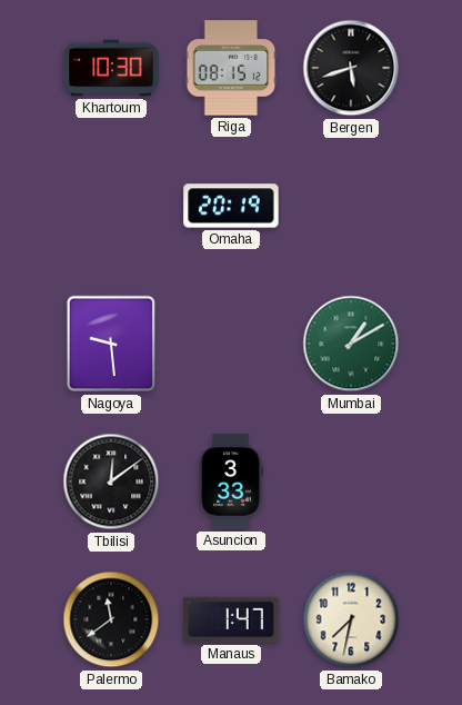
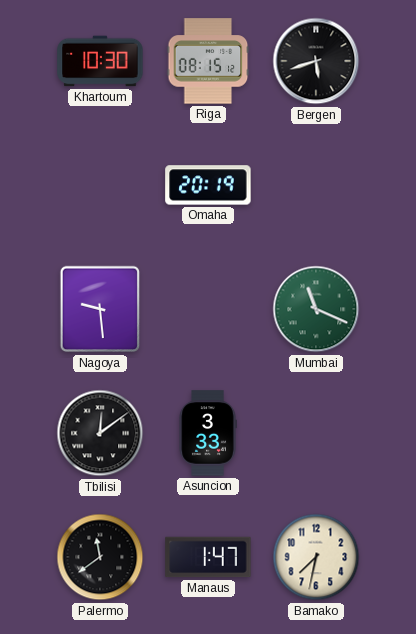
Mumbai: 1:10 -> 11:19 (316, 309)
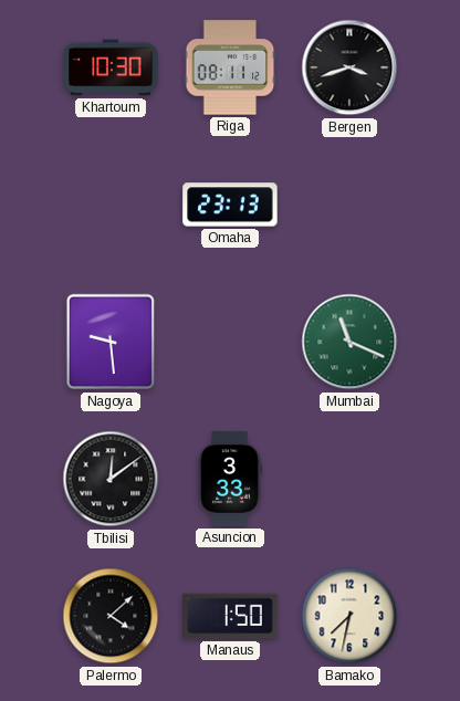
Riga: 08:15 -> 08:11 (230, 67)
Bergen: 5:42 -> 3:42 (349, 67)
Omaha: 20:19 -> 23:13 (230, 205)
Palermo: 11:39 -> 4:08 (111, 616)
Manaus: 1:47 -> 1:50 (230, 616)
